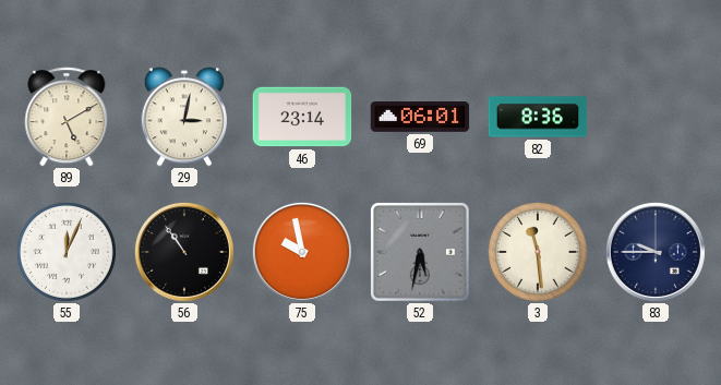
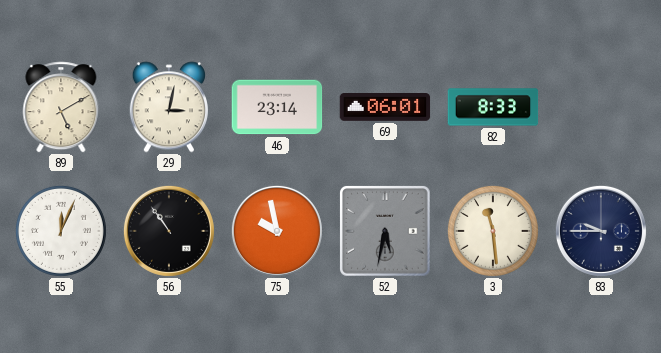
82: 8:36 -> 8:33 (493, 107)
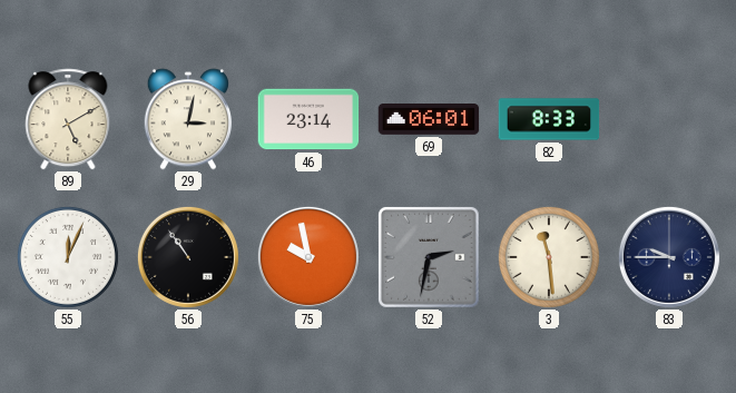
52: 5:32 -> 2:32 (430, 258)
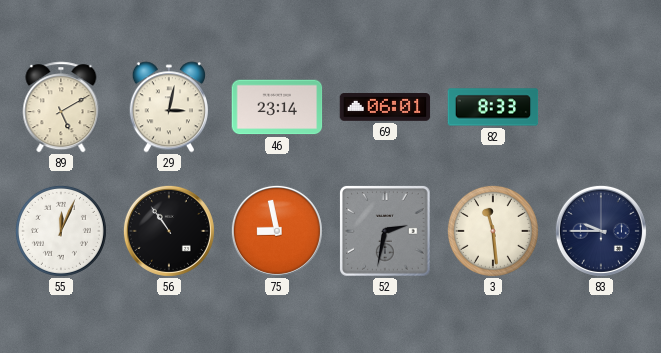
75: 9:58 -> 8:58 (277, 231)
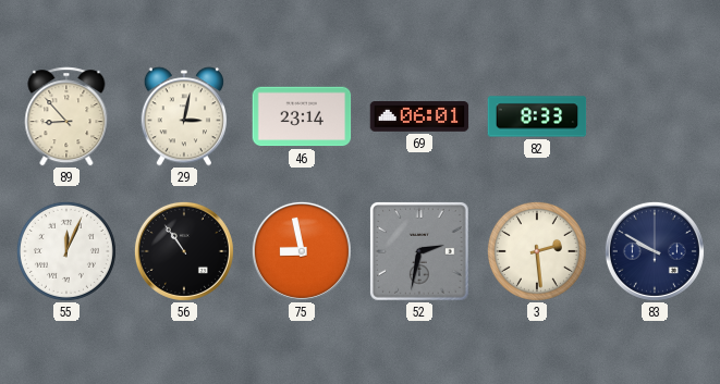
89: 5:10 -> 8:53 (66, 116)
3: 11:29 -> 2:29 (537, 251)
83: 9:45 -> 9:50 (655, 251)
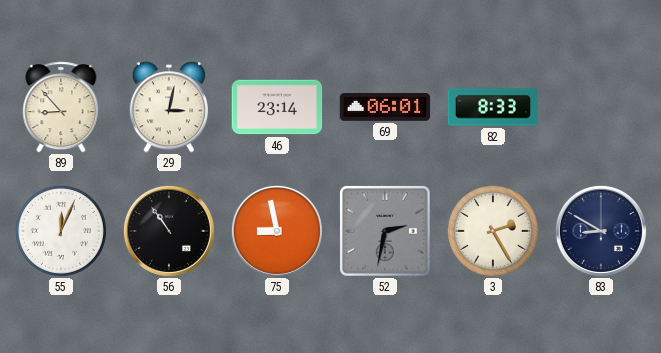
3: 2:29 -> 2:25 (493, 231)
83: 9:50 -> 8:50 (601, 231)
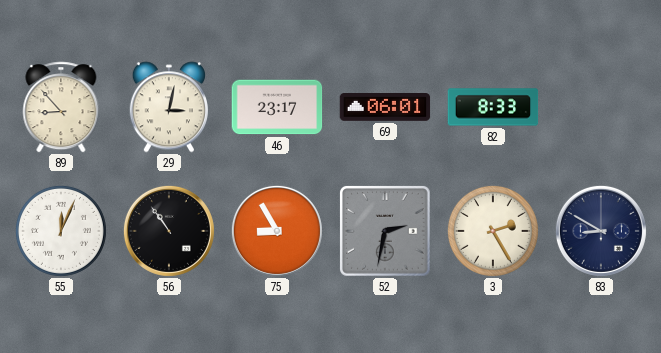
46: 23:14 -> 23:17 (277, 107)
75: 8:58 -> 8:55 (277, 231)
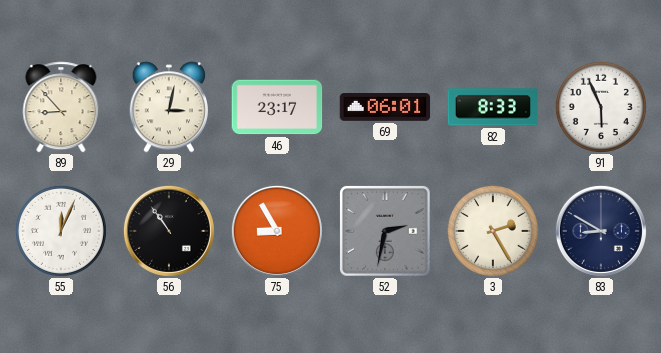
91: none -> 5:56 (601, 107)
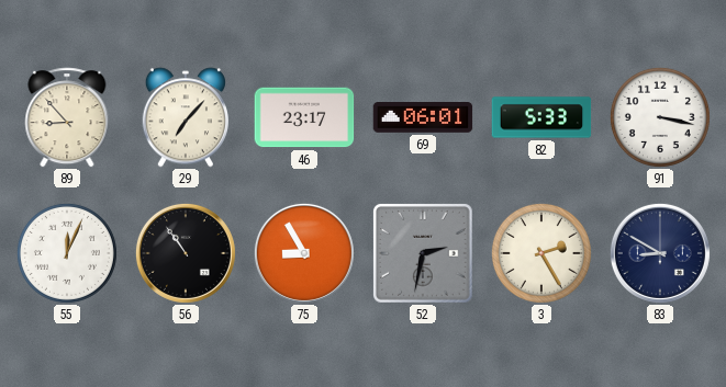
29: 3:02 -> 7:07 (186, 117)
82: 8:33 -> 5:33 (541, 117)
91: 5:56 -> 3:17 (660, 117)
